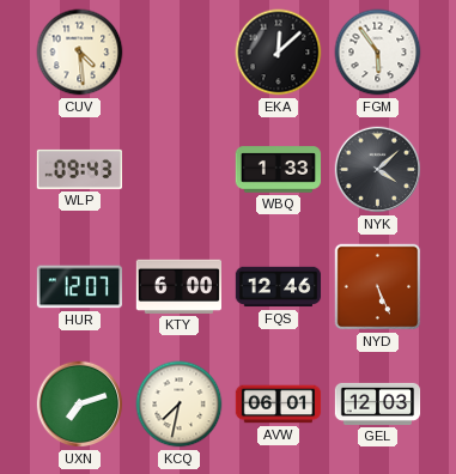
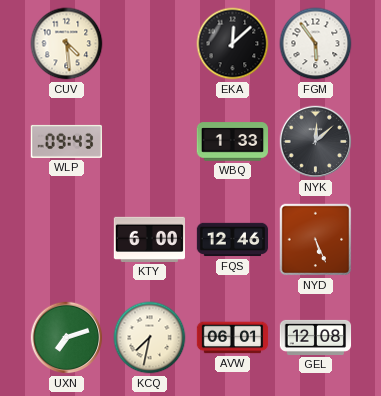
NYK: 4:08 -> 12:08 (316, 142)
HUR: 12:07 -> none (79, 287)
GEL: 12:03 -> 12:08 (316, 337)
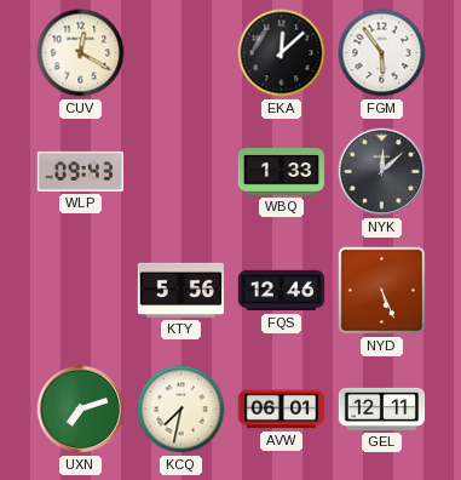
CUV: 4:29 -> 12:20 (81, 53)
KTY: 6:00 -> 5:56 (180, 290)
GEL: 12:08 -> 12:11 (382, 408)
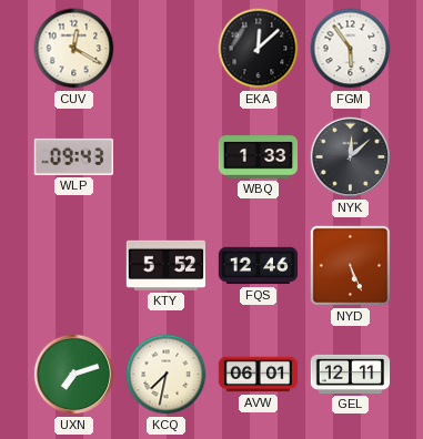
KTY: 5:56 -> 5:52 (165, 265)
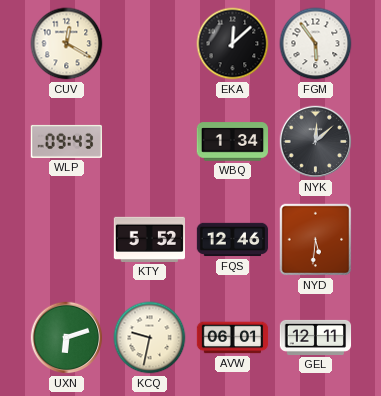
WBQ: 1:33 -> 1:34 (233, 142)
NYD: 5:26 -> 5:31 (316, 240)
UXN: 7:12 -> 6:12 (67, 338)
KCQ: 7:32 -> 9:32 (150, 338)
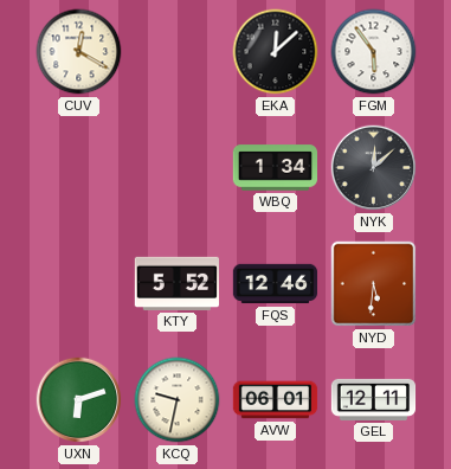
WLP: 09:43 -> none (66, 141)
